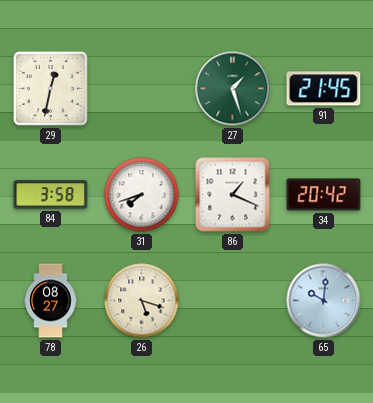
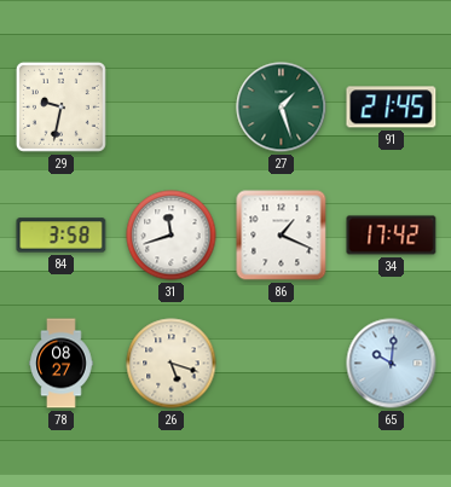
29: 12:32 -> 9:32 (60, 106)
31: 7:42 -> 11:42 (172, 236)
34: 20:42 -> 17:42 (392, 236)
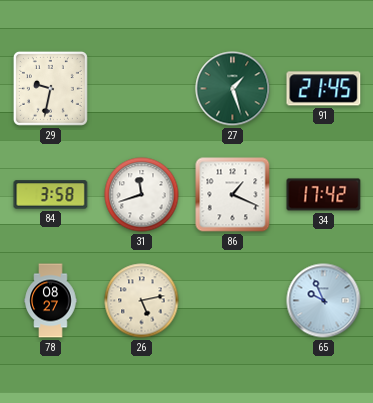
26: 5:18 -> 5:13 (142, 301)
65: 10:01 -> 9:56 (324, 301)
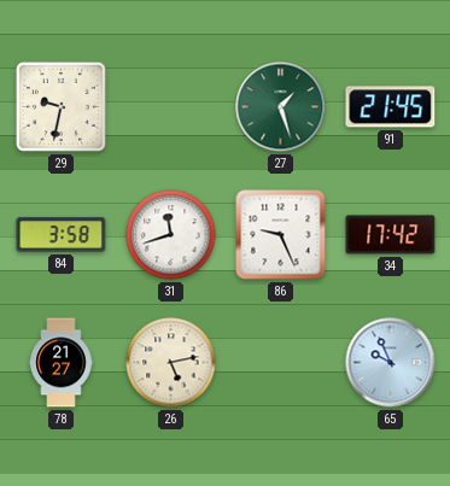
86: 1:19 -> 9:26 (281, 235)
78: 08:27 -> 21:27 (62, 363)
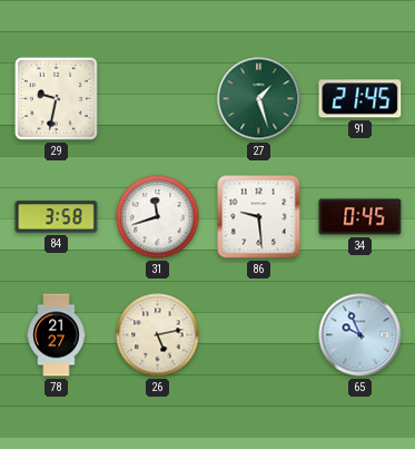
86: 9:26 -> 9:29 (259, 217)
34: 17:42 -> 0:45 (360, 217)
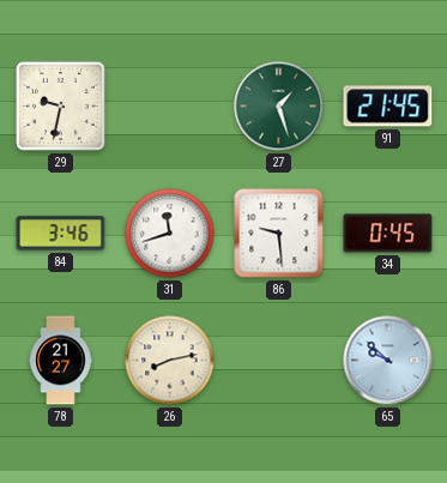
84: 3:58 -> 3:46 (61, 234)
26: 5:13 -> 8:13 (170, 361)
65: 9:56 -> 9:52 (388, 361)
